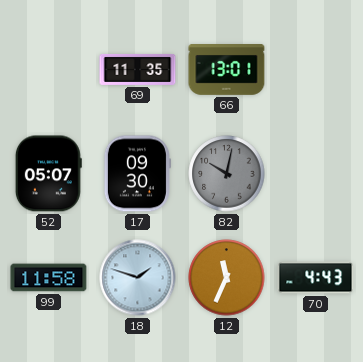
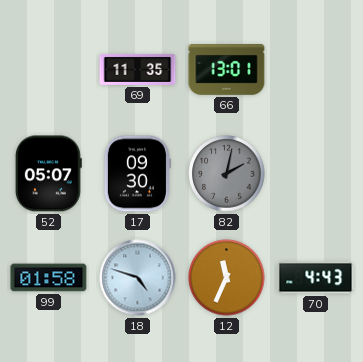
82: 10:02 -> 2:02 (227, 174)
99: 11:58 -> 01:58 (49, 278)
18: 1:48 -> 4:48 (138, 278)
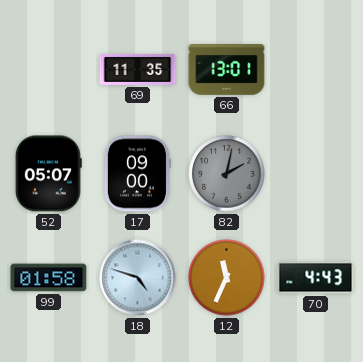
17: 09:30 -> 09:00 (137, 174)
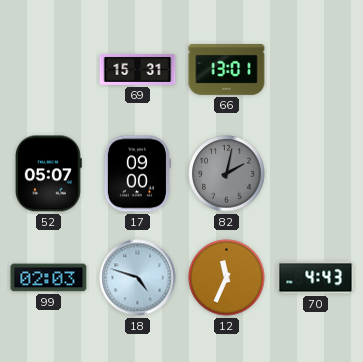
69: 11:35 -> 15:31 (138, 69)
99: 01:58 -> 02:03 (49, 278)
